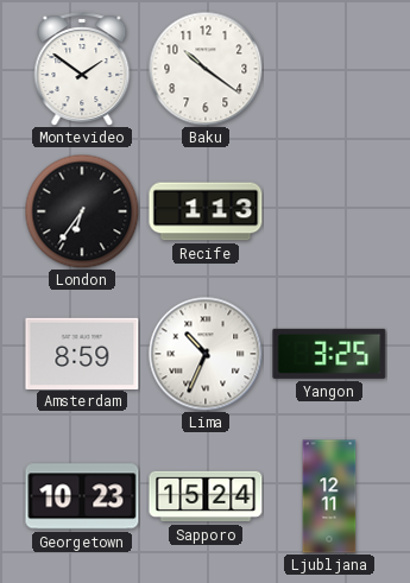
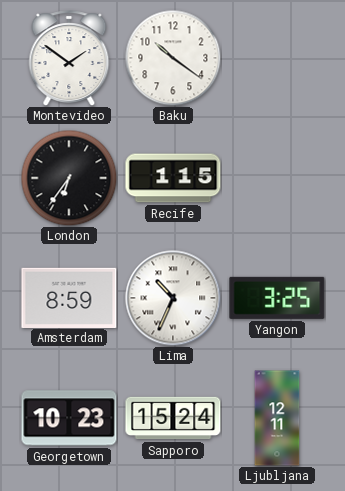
Recife: 1:13 -> 1:15 (173, 178)
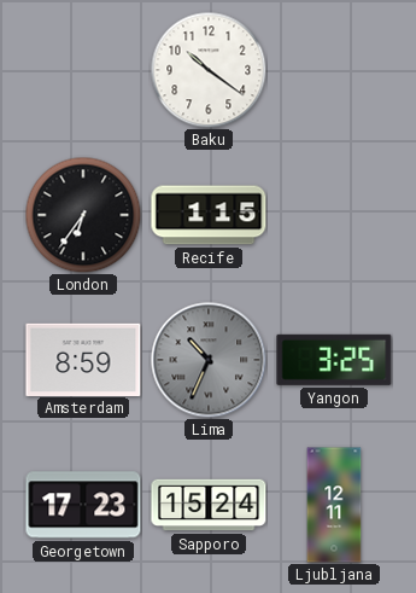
Montevideo: 1:51 -> none (69, 58)
Lima dial: white -> grey (209, 360)
Georgetown: 10:23 -> 17:23 (83, 505)
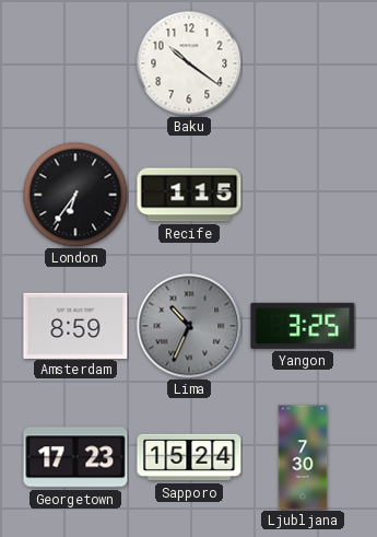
Ljubljana: 12:11 -> 7:30 (303, 457)
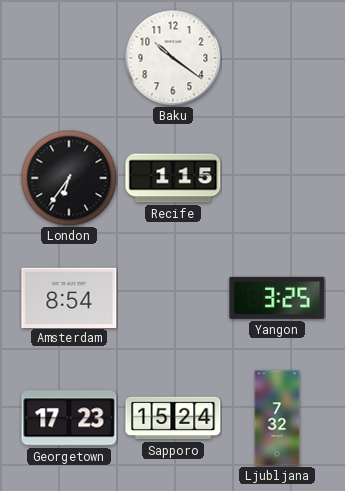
Amsterdam: 8:59 -> 8:54 (69, 297)
Lima: 10:34 -> none (189, 326)
Ljubljana: 7:30 -> 7:32 (277, 418)
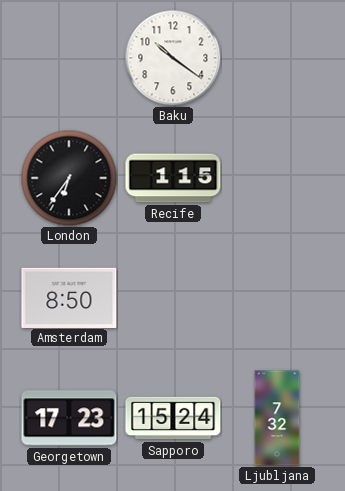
Amsterdam: 8:54 -> 8:50 (69, 297)
Yangon: 3:25 -> none (277, 298)
